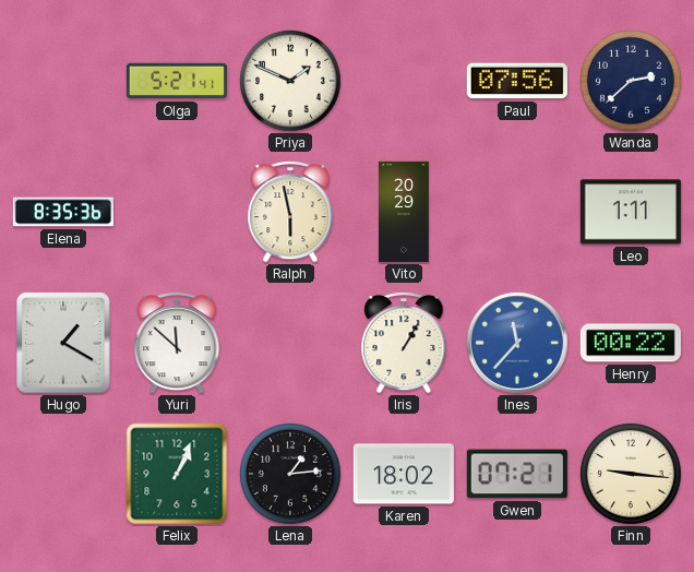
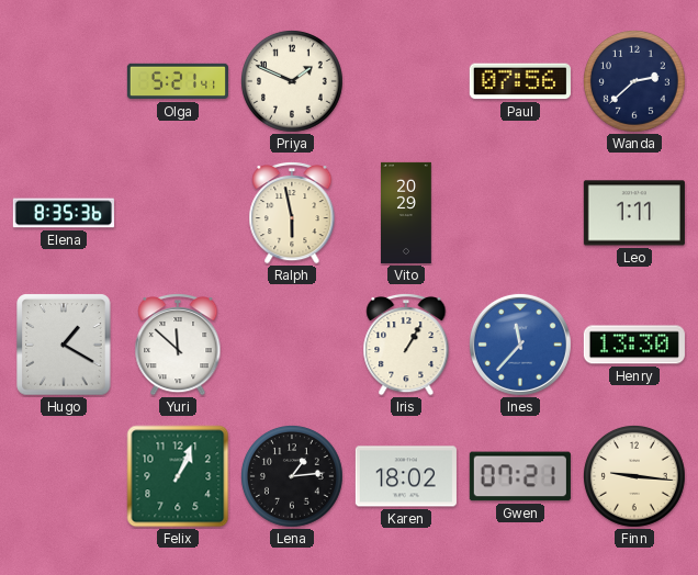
Henry: 00:22 -> 13:30 (634, 345)
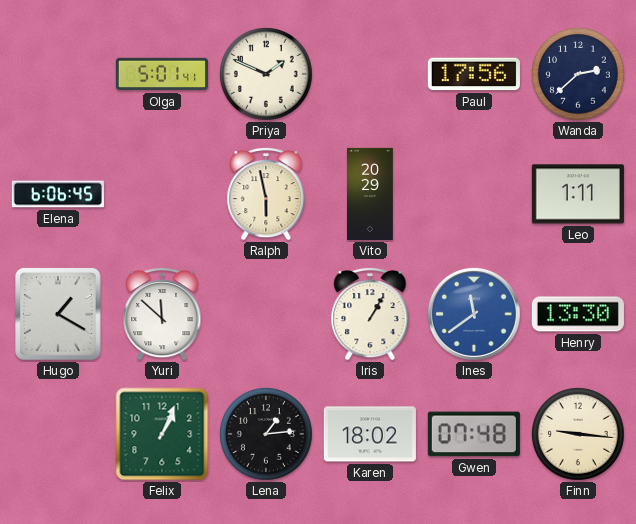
Olga: 5:21 -> 5:01 (162, 74)
Paul: 07:56 -> 17:56 (474, 74)
Elena: 8:35 -> 6:06 (58, 194)
Ines: 11:37 -> 11:39 (474, 314)
Gwen: 07:21 -> 07:48 (474, 434)
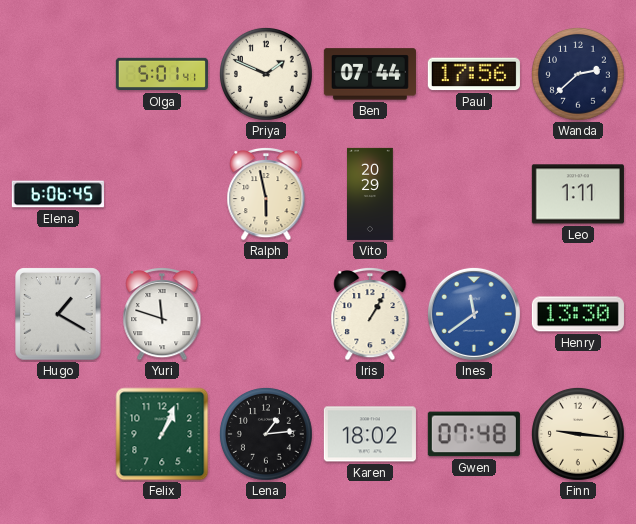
Ben: none -> 07:44 (370, 74)
Yuri: 11:52 -> 11:48 (162, 314)
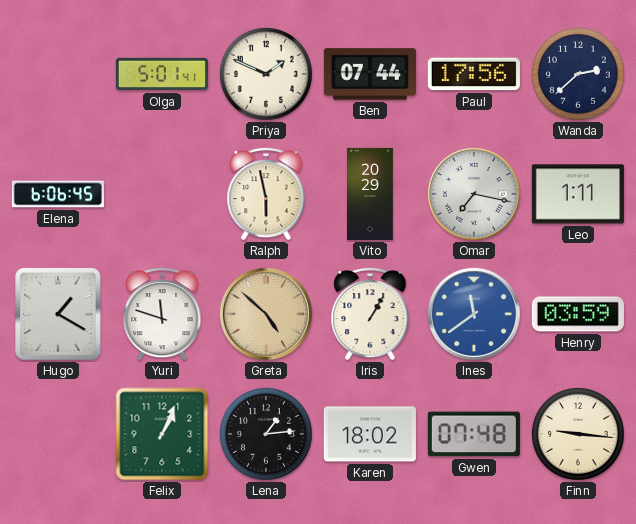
Omar: none -> 7:17 (474, 194)
Greta: none -> 4:52 (266, 314)
Henry: 13:30 -> 03:59 (578, 314)
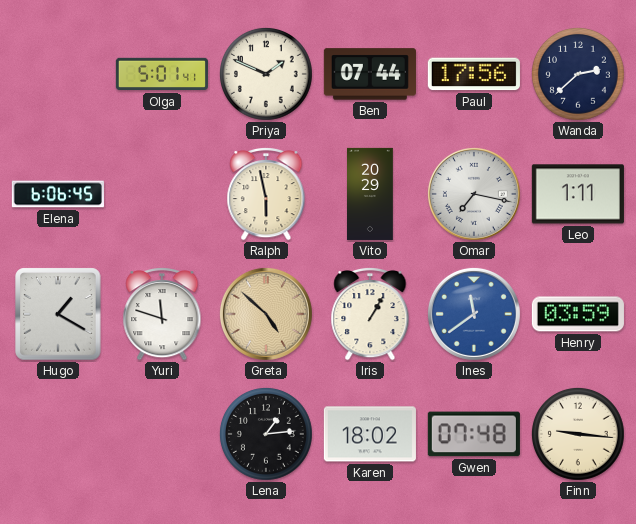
Felix: 1:04 -> none (162, 434)
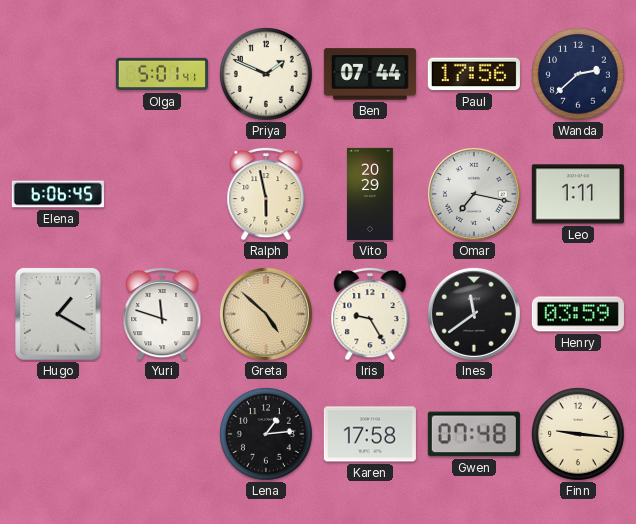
Iris: 1:05 -> 9:25 (370, 314)
Ines dial: blue -> black (474, 314)
Karen: 18:02 -> 17:58 (370, 434)
